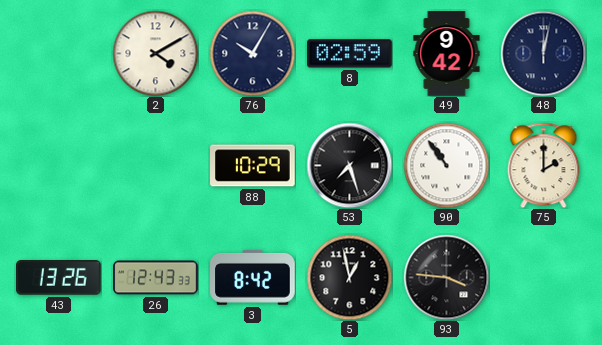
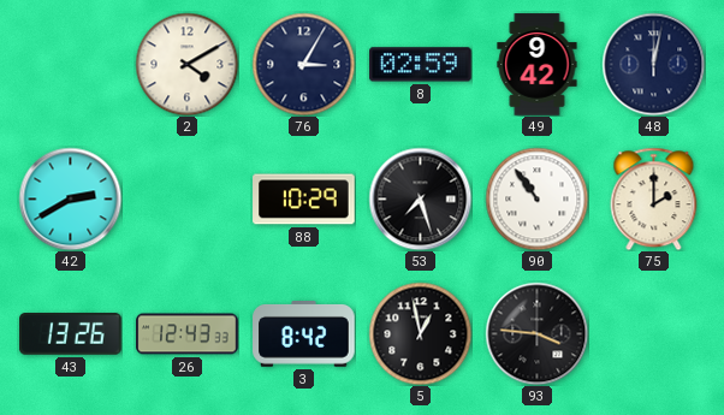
76: 10:05 -> 3:05 (303, 64)
42: none -> 2:40 (70, 198)
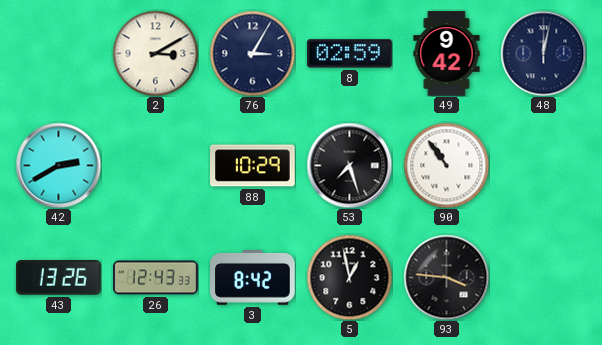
2: 4:10 -> 3:10 (155, 53)
75: 2:00 -> none (654, 198)
